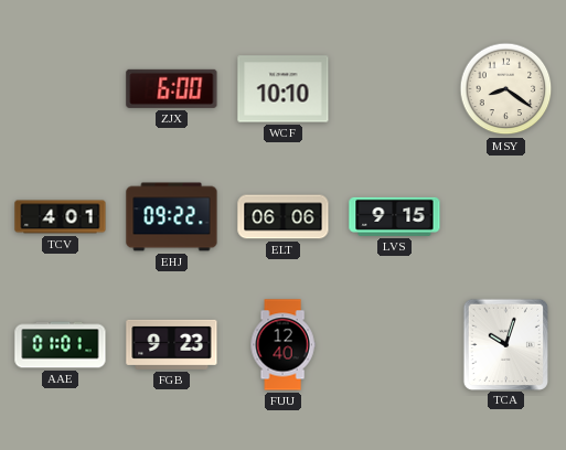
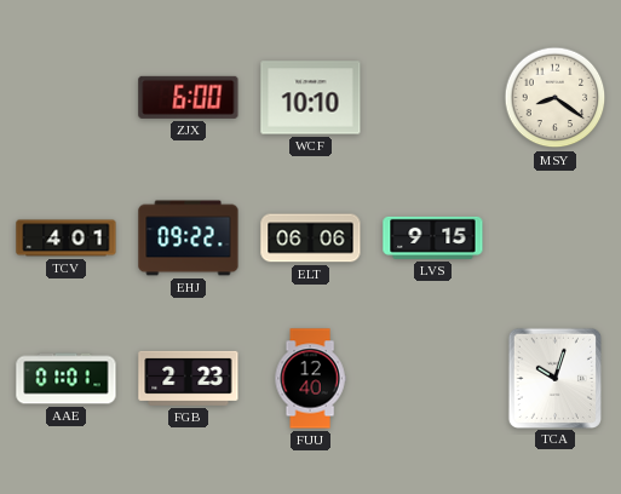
FGB: 9:23 -> 2:23 (189, 378)
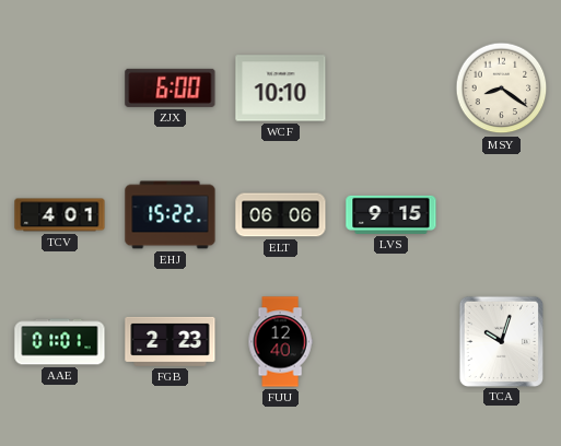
EHJ: 09:22 -> 15:22 (171, 215)
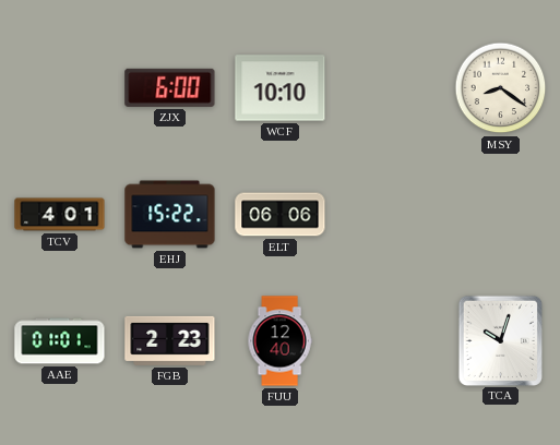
LVS: 9:15 -> none (391, 214)
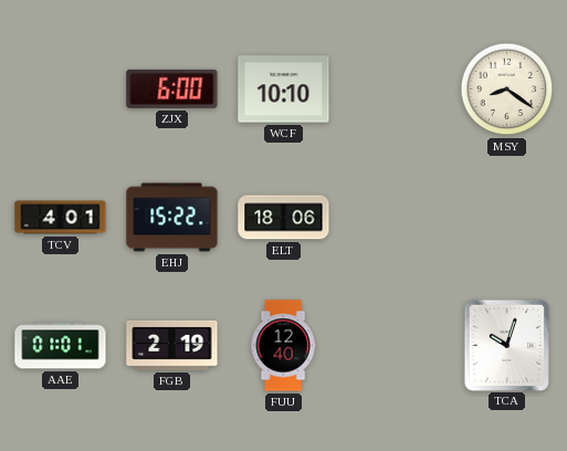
ELT: 06:06 -> 18:06 (284, 218)
FGB: 2:23 -> 2:19 (172, 345)
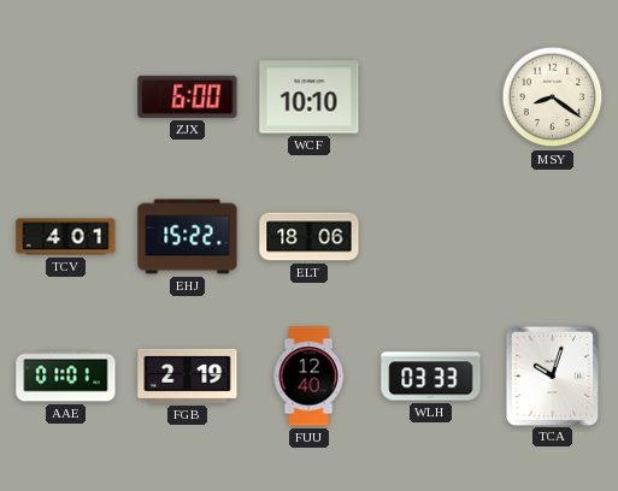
WLH: none -> 03:33 (431, 377)
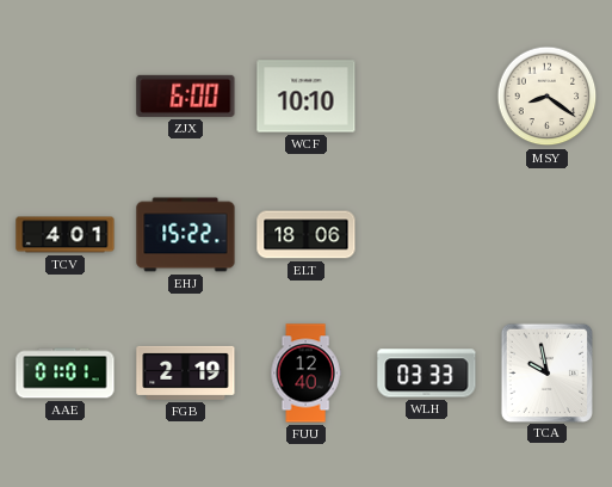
TCA: 10:03 -> 9:58 (546, 372)
